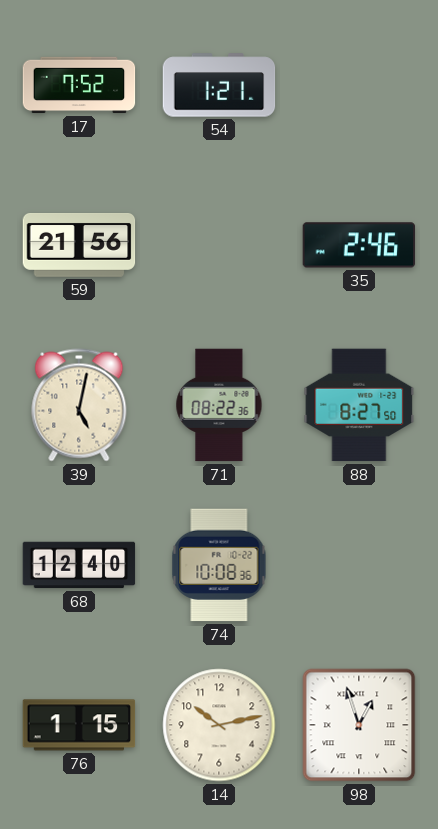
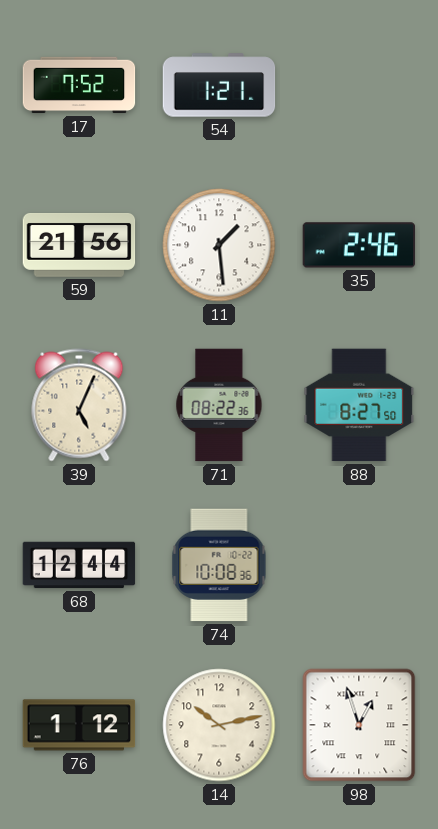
11: none -> 1:29 (219, 245)
39: 5:02 -> 5:04 (79, 405)
68: 12:40 -> 12:44 (79, 565)
76: 1:15 -> 1:12 (79, 725)
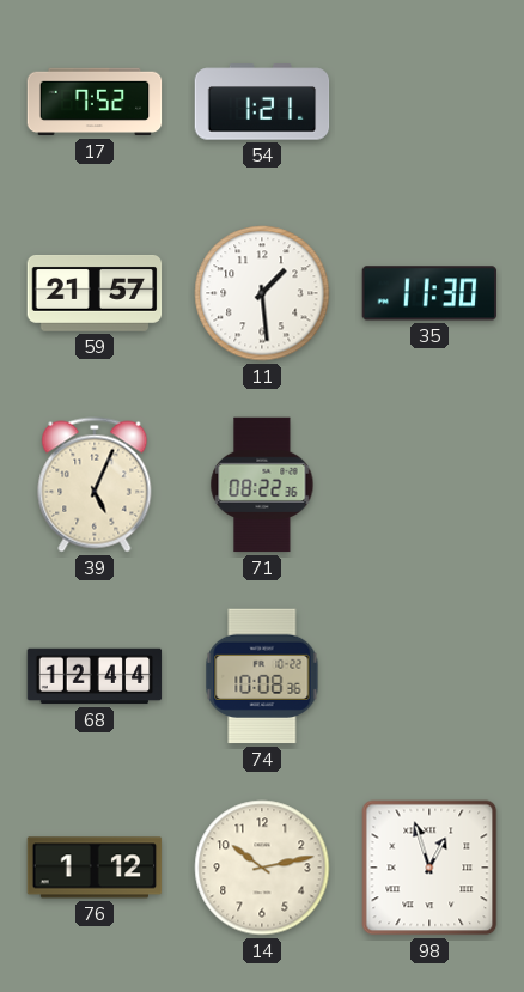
59: 21:56 -> 21:57 (95, 294)
35: 2:46 -> 11:30 (429, 293)
88: 8:27 -> none (359, 405)
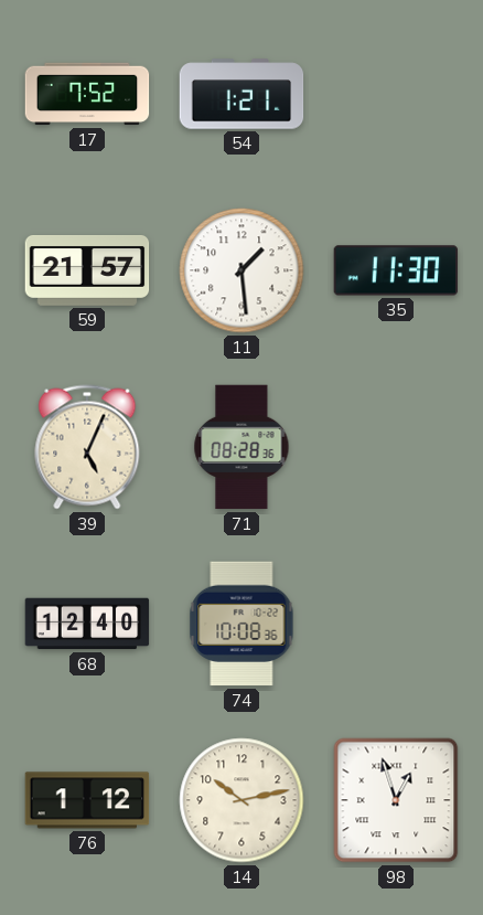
71: 08:22 -> 08:28 (241, 447)
68: 12:44 -> 12:40 (87, 624)
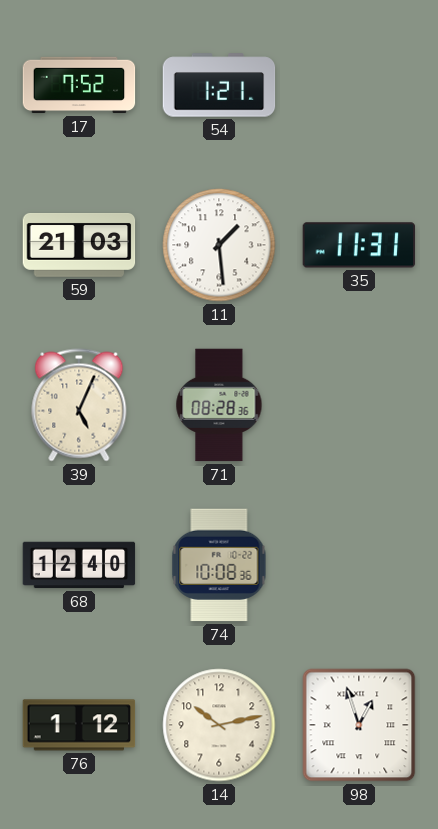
59: 21:57 -> 21:03 (79, 246)
35: 11:30 -> 11:31 (359, 245)
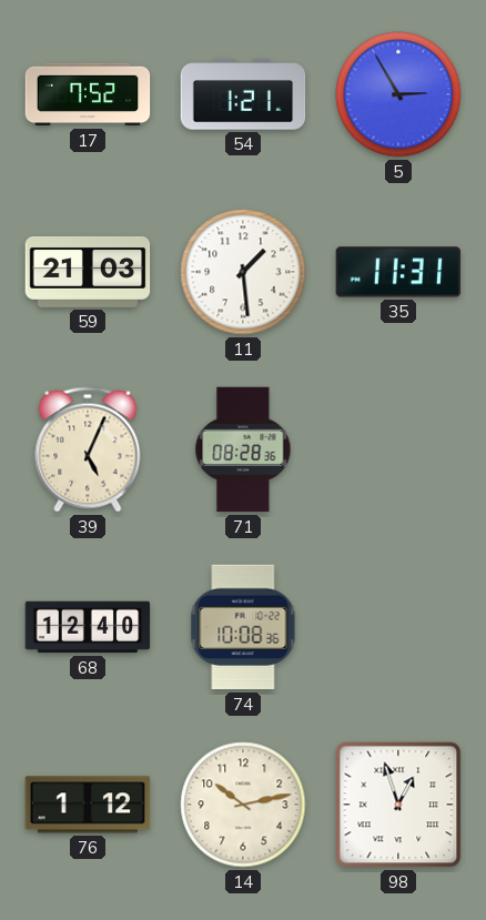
5: none -> 2:55 (398, 94)
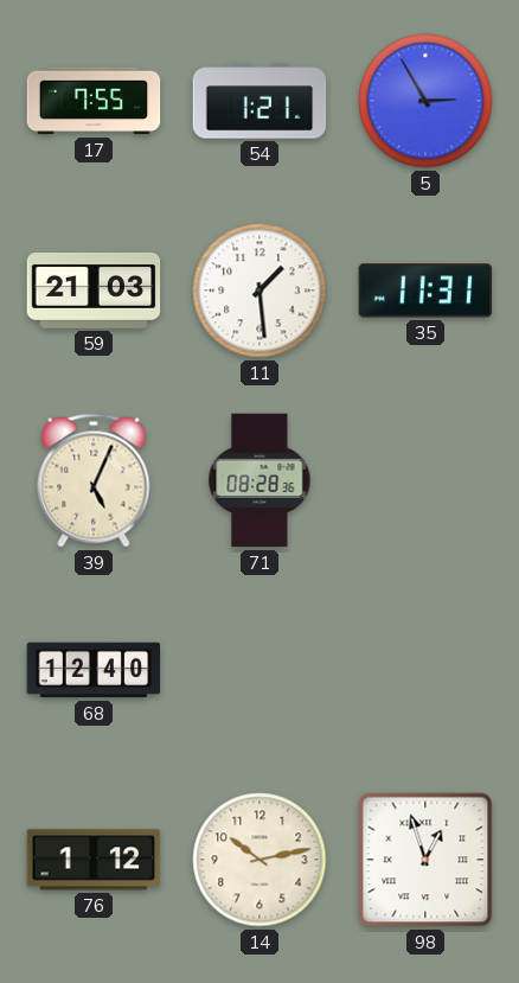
17: 7:52 -> 7:55 (94, 101)
74: 10:08 -> none (243, 627)
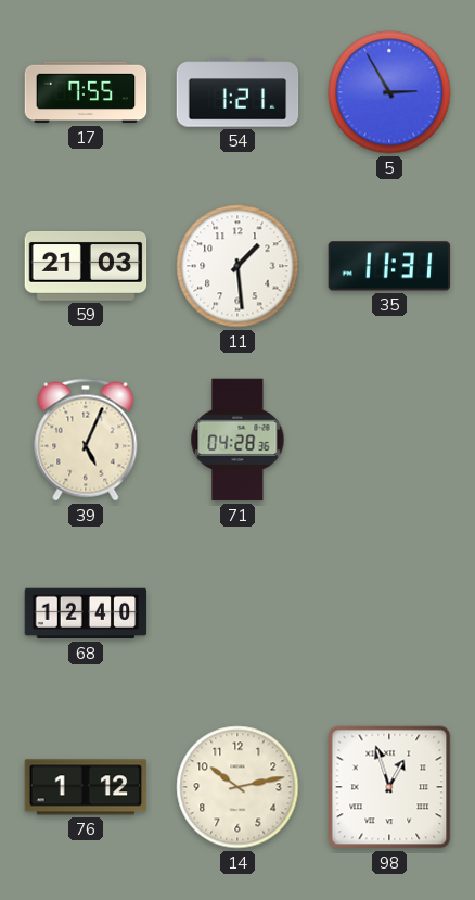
71: 08:28 -> 04:28 (237, 440)
